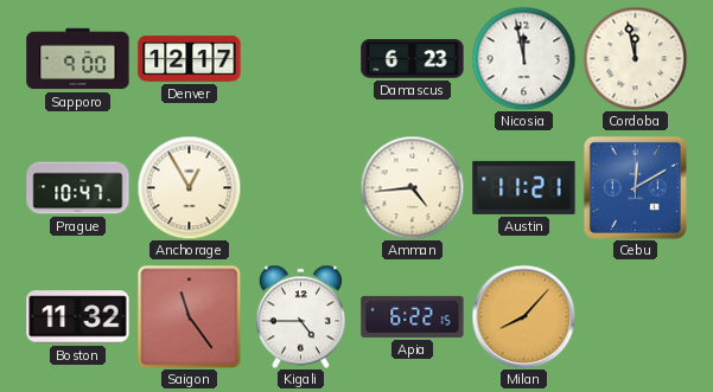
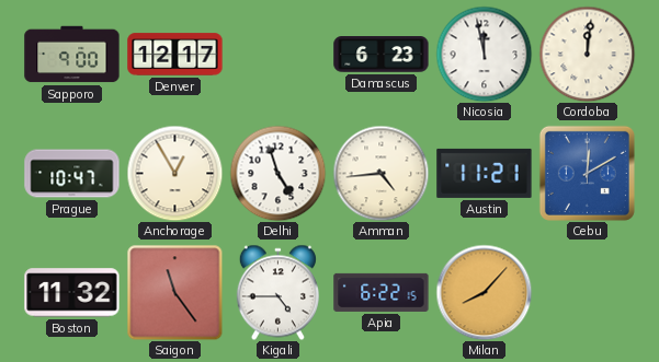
Cordoba: 11:58 -> 12:01 (587, 54)
Delhi: none -> 4:57 (277, 173)
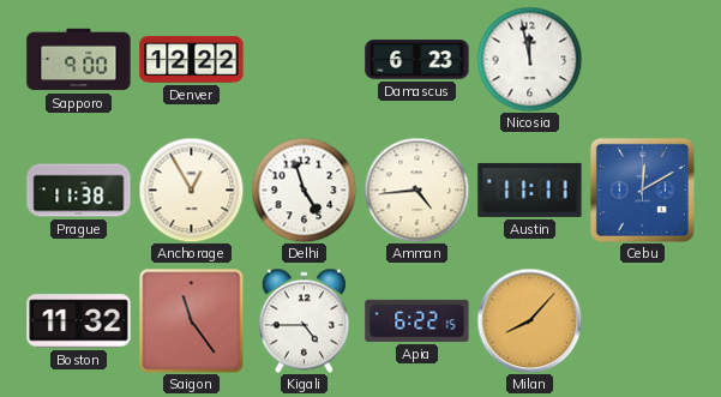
Denver: 12:17 -> 12:22 (192, 60)
Cordoba: 12:01 -> none (587, 54)
Prague: 10:47 -> 11:38 (79, 191)
Austin: 11:21 -> 11:11 (530, 190)
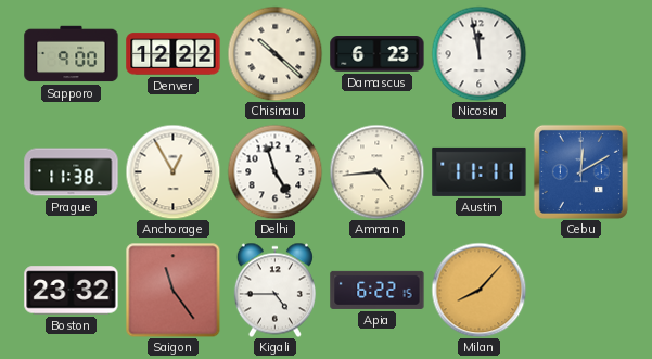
Chisinau: none -> 10:22 (274, 53)
Boston: 11:32 -> 23:32 (72, 291)
